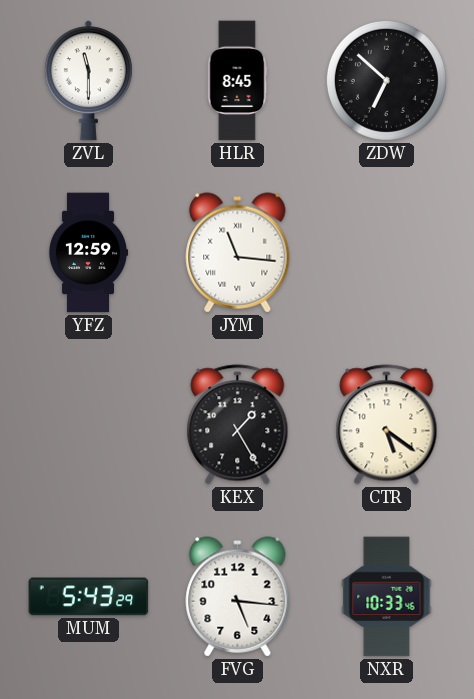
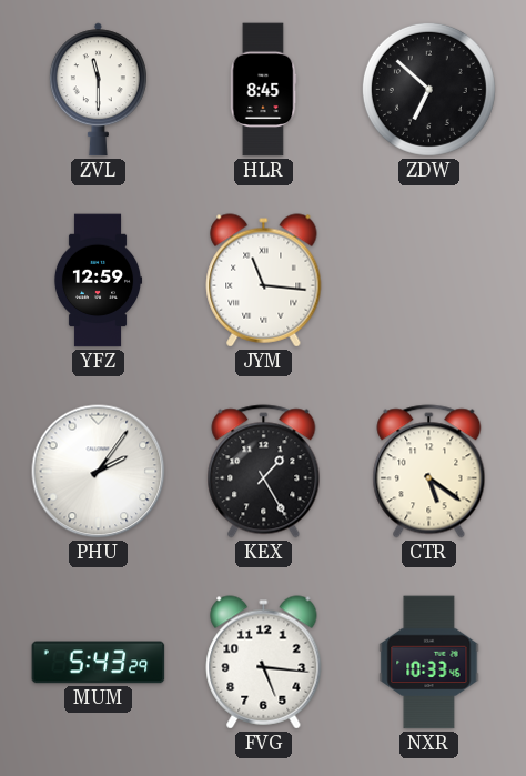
PHU: none -> 2:06 (99, 472)
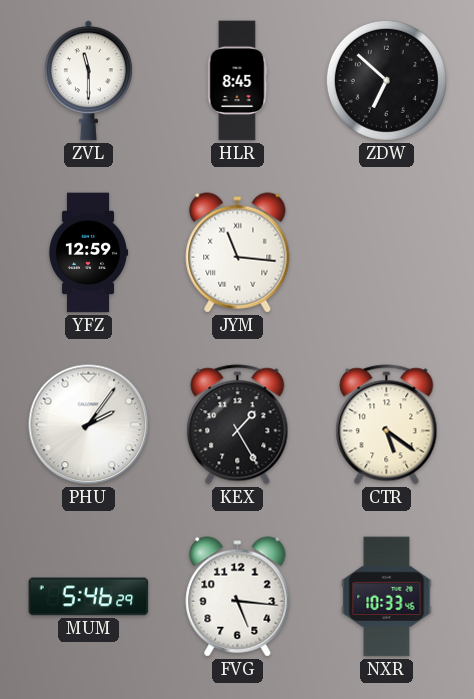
MUM: 5:43 -> 5:46 (89, 597)
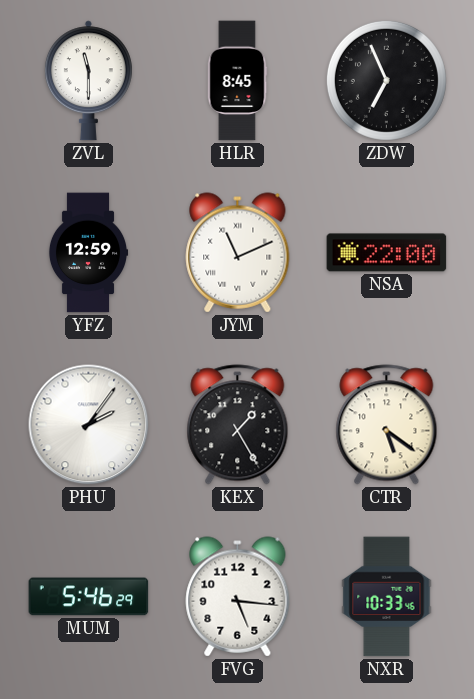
ZDW: 6:52 -> 6:56 (386, 80)
JYM: 11:16 -> 11:11 (238, 253)
NSA: none -> 22:00 (387, 253)
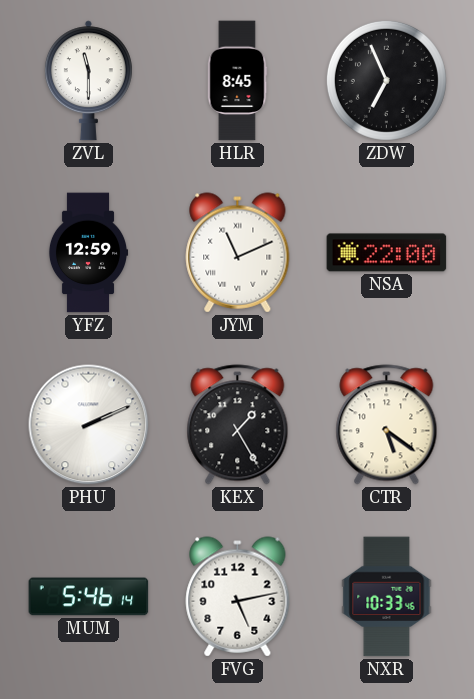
PHU: 2:06 -> 2:11 (89, 425)
MUM: 5:46:29 -> 5:46:14 (89, 597)
FVG: 5:16 -> 5:13 (238, 597)
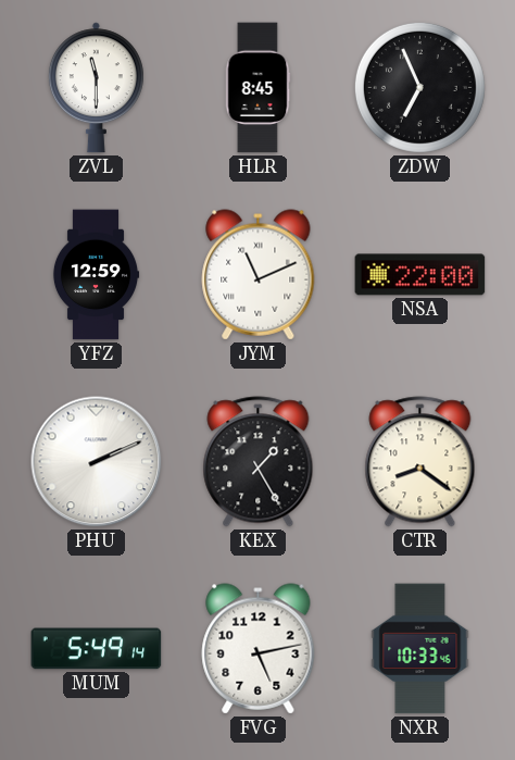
CTR: 5:21 -> 8:21 (420, 462)
MUM: 5:46 -> 5:49 (97, 649)
